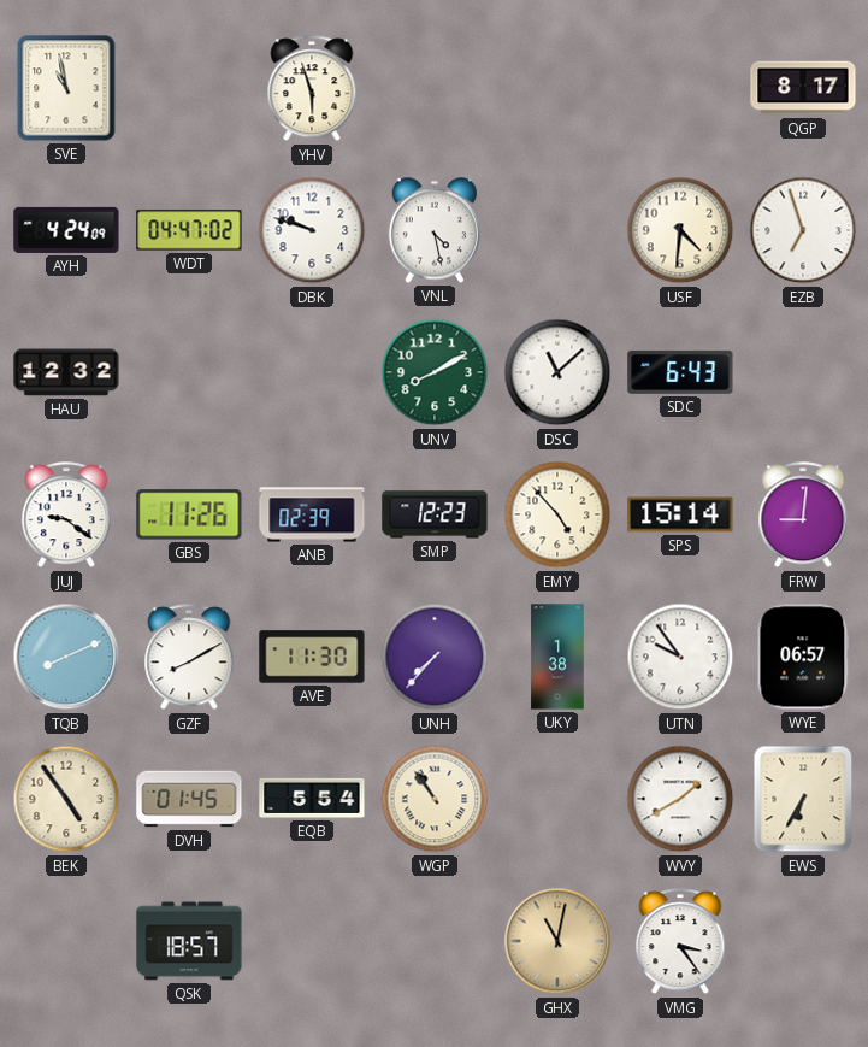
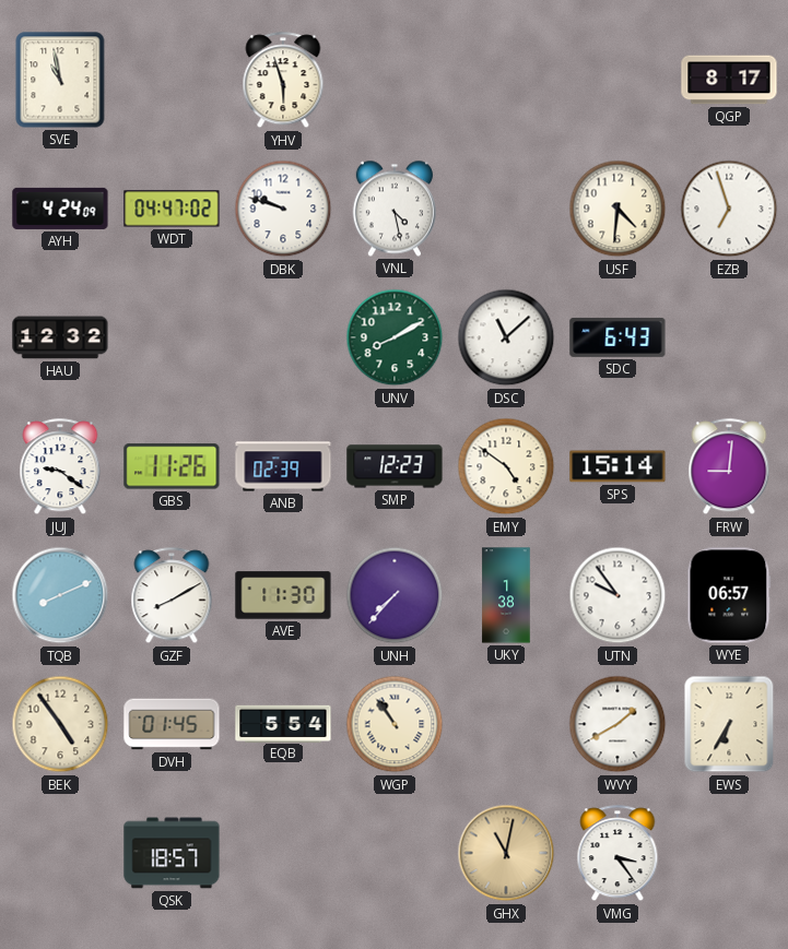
EMY: 4:53 -> 4:51 (506, 466)
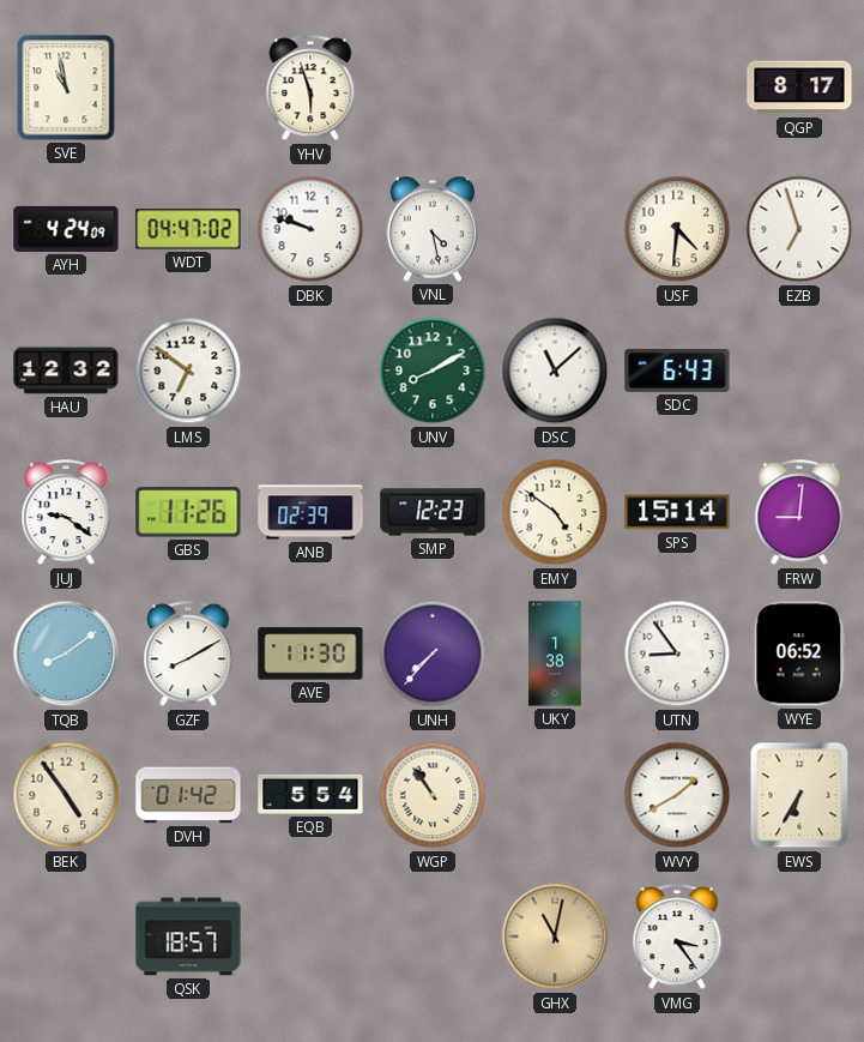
LMS: none -> 6:51 (188, 371)
TQB: 8:11 -> 8:09 (66, 653)
UTN: 9:54 -> 8:54 (677, 653)
WYE: 06:57 -> 06:52 (799, 653)
DVH: 01:45 -> 01:42 (188, 795)
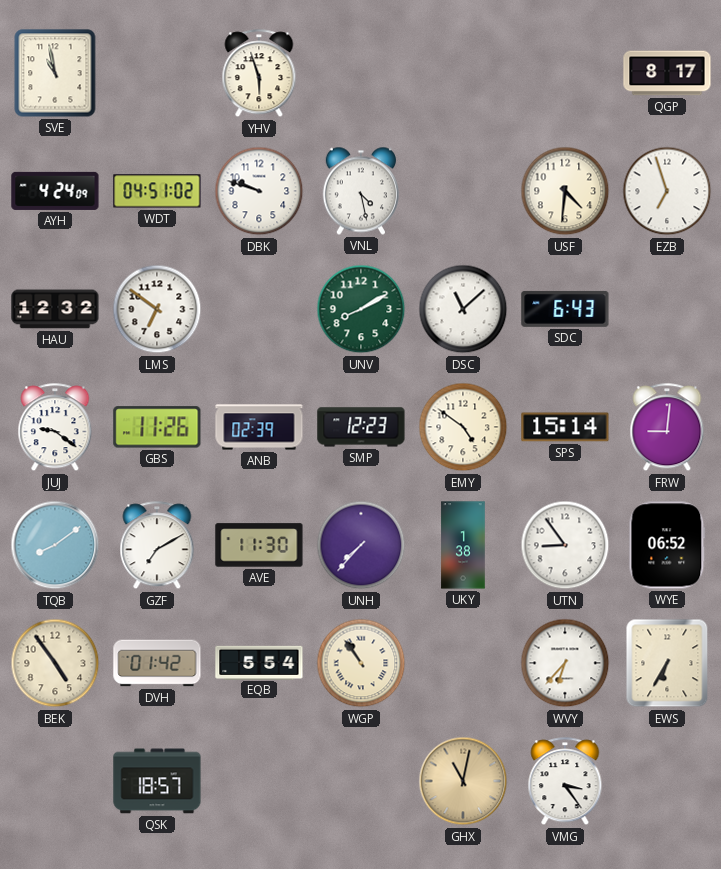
WDT: 04:47 -> 04:51 (157, 191)
GZF: 8:10 -> 7:10 (157, 546)
WVY: 1:40 -> 6:37 (565, 663)
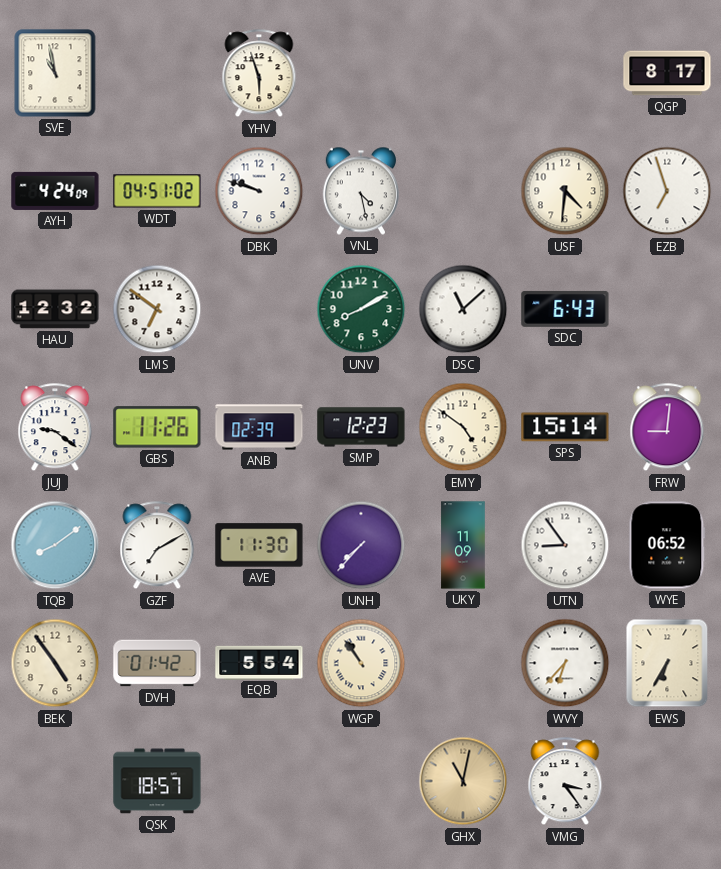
UKY: 1:38 -> 11:09 (463, 545)
